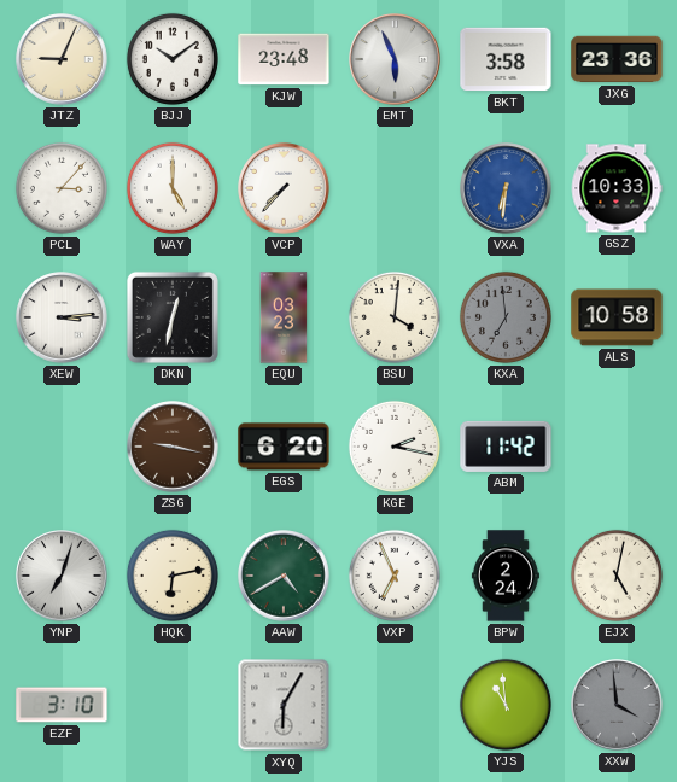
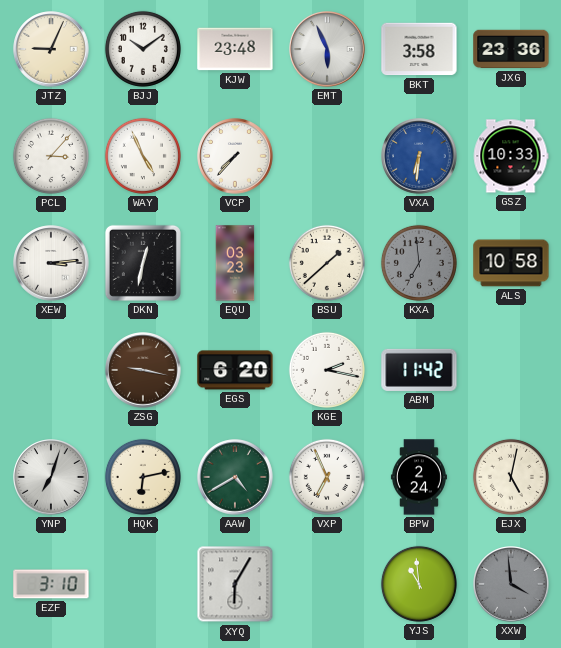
WAY: 5:00 -> 4:56 (143, 156)
BSU: 4:01 -> 1:38 (327, 263)
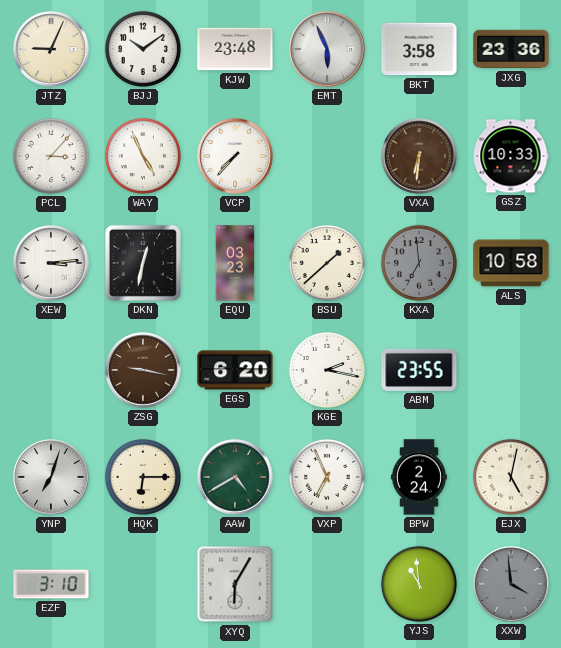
VXA dial: blue -> brown (419, 156)
ABM: 11:42 -> 23:55 (419, 370)
HQK: 6:13 -> 6:15 (143, 477)
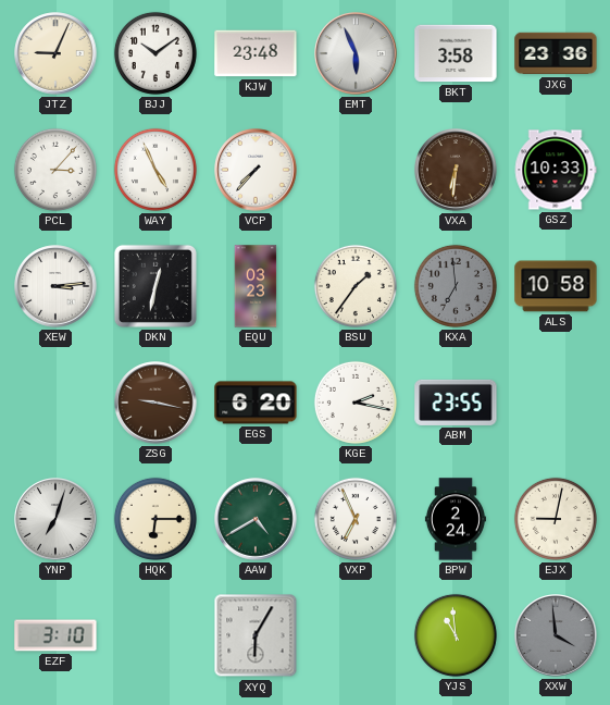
BSU: 1:38 -> 1:36 (356, 286)
EJX: 5:02 -> 9:02 (556, 519)
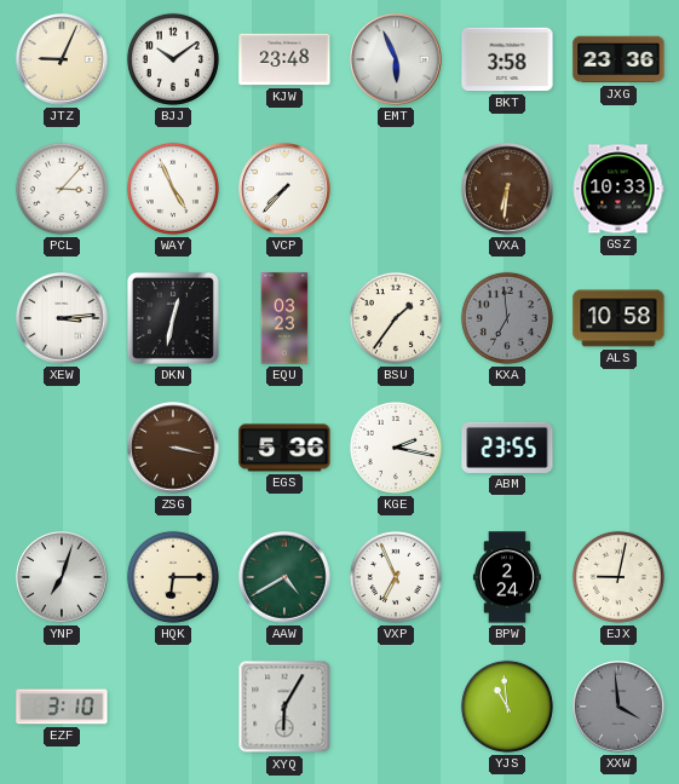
ZSG: 9:17 -> 3:17 (173, 448)
EGS: 6:20 -> 5:36 (284, 448)
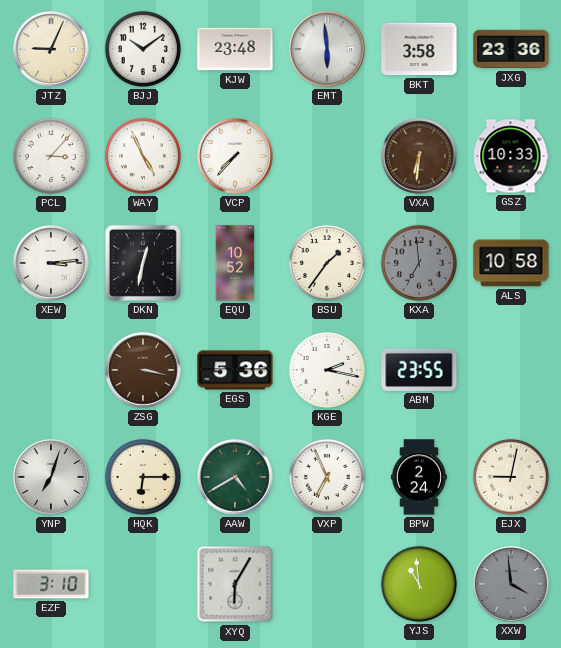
EMT: 5:56 -> 5:59 (327, 49)
EQU: 03:23 -> 10:52 (235, 263)
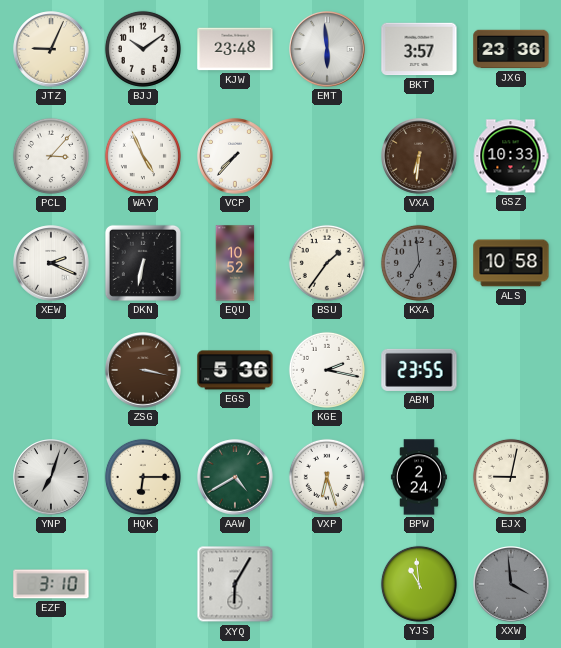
BKT: 3:58 -> 3:57 (419, 49)
XEW: 3:14 -> 2:19 (51, 263)
DKN: 12:32 -> 6:32 (143, 263)
VXP: 6:56 -> 6:27 (327, 477)
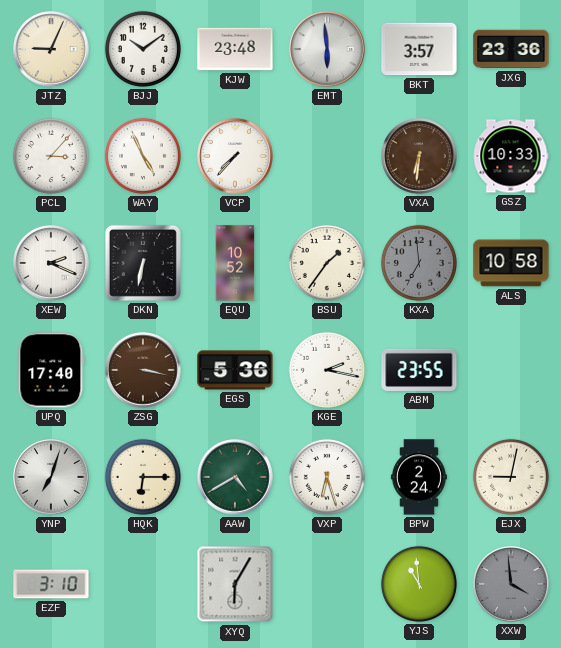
UPQ: none -> 17:40 (51, 370)
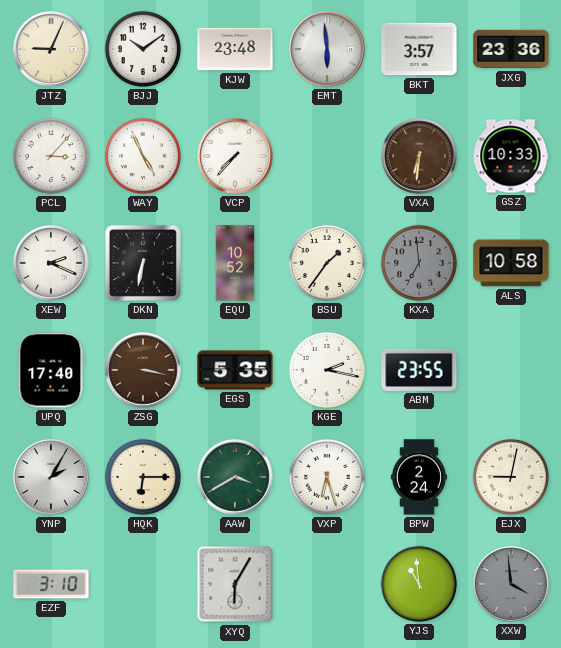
EGS: 5:36 -> 5:35 (235, 370)
YNP: 7:03 -> 2:05 (51, 477)
AAW: 4:40 -> 3:40 (235, 477)
